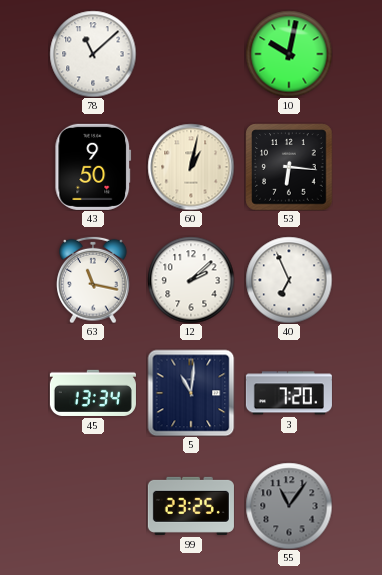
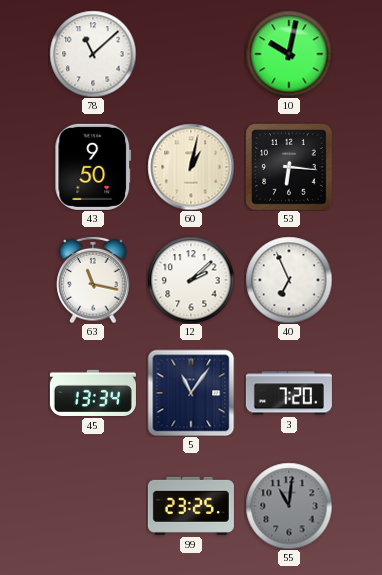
5: 11:01 -> 11:06 (191, 393)
55: 11:06 -> 11:01 (289, 506)
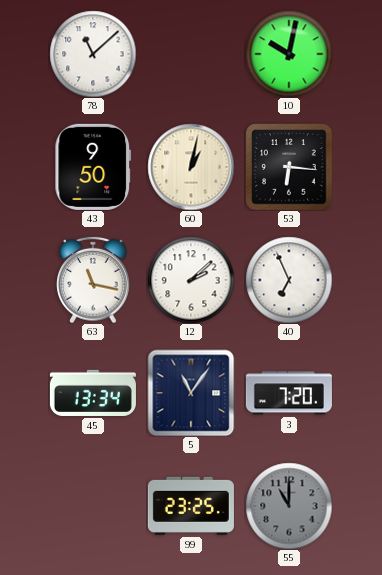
55: 11:01 -> 11:00 (289, 506)
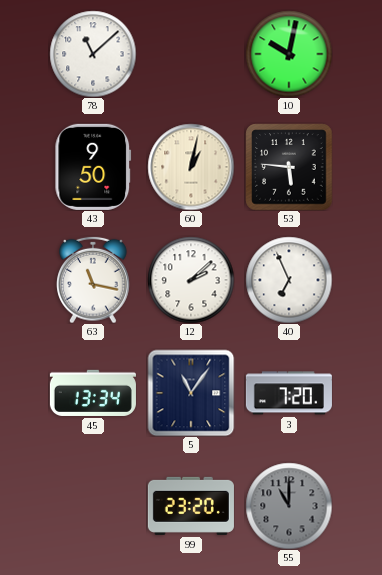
53: 6:16 -> 5:46 (289, 167)
99: 23:25 -> 23:20 (191, 506)
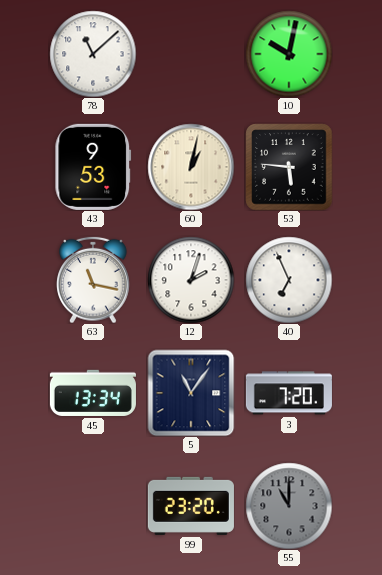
43: 9:50 -> 9:53 (93, 167)
12: 2:08 -> 2:03 (191, 280)
